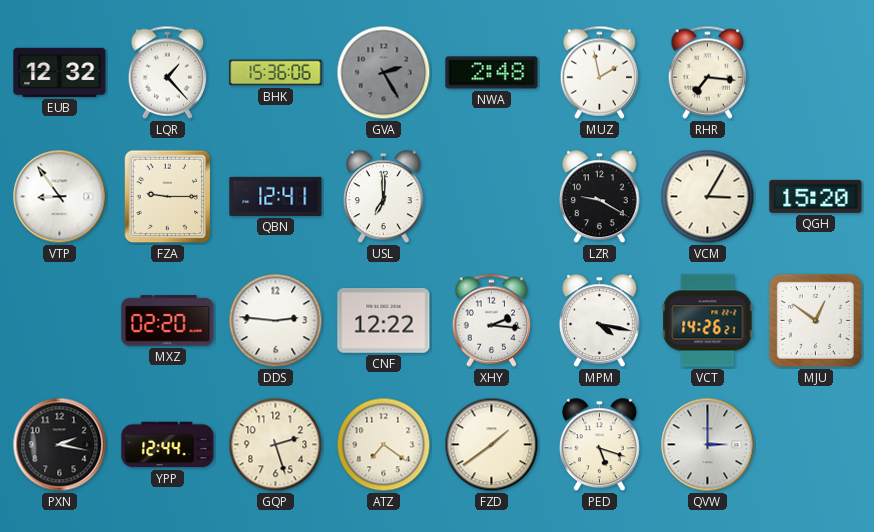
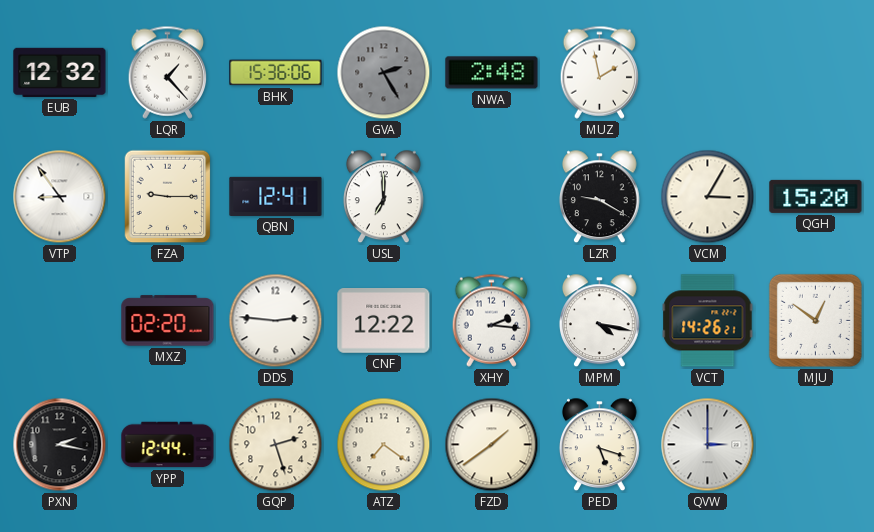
RHR: 7:16 -> none (708, 72)
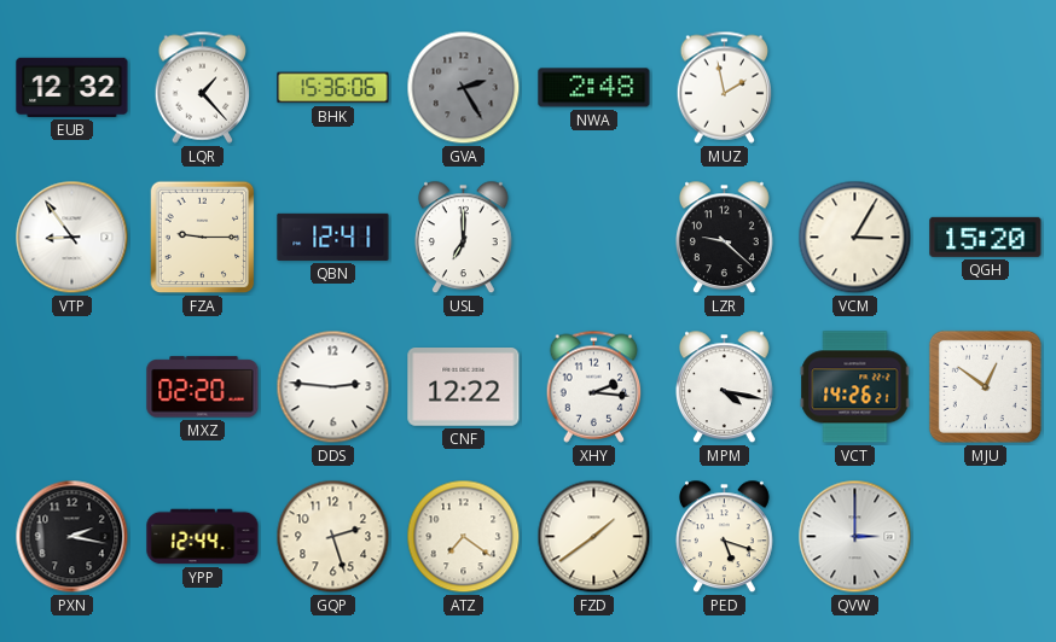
LZR: 9:20 -> 9:22 (724, 238)
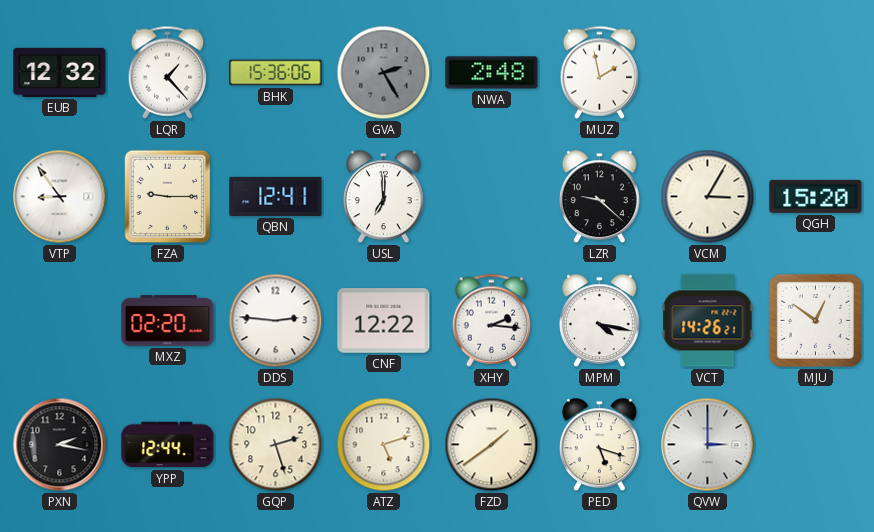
ATZ: 7:21 -> 5:12 (384, 445)
